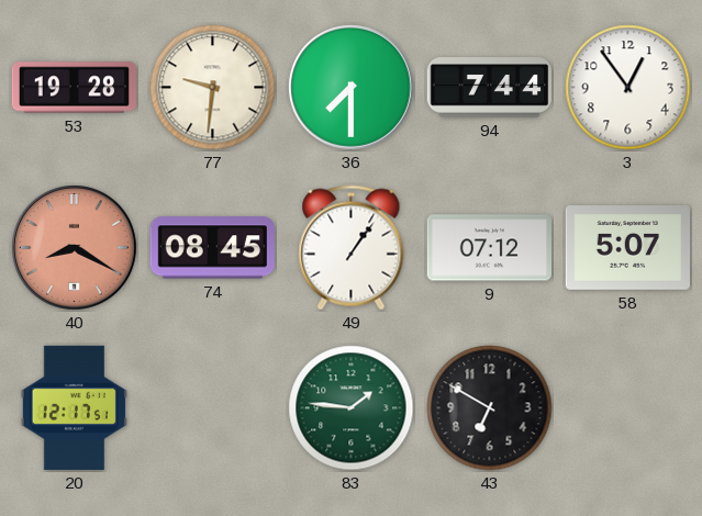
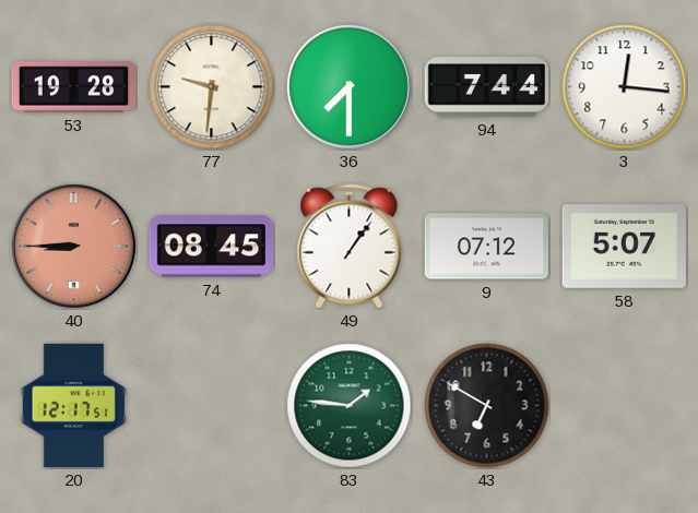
3: 12:54 -> 12:16 (625, 87)
40: 8:20 -> 8:45 (73, 246)
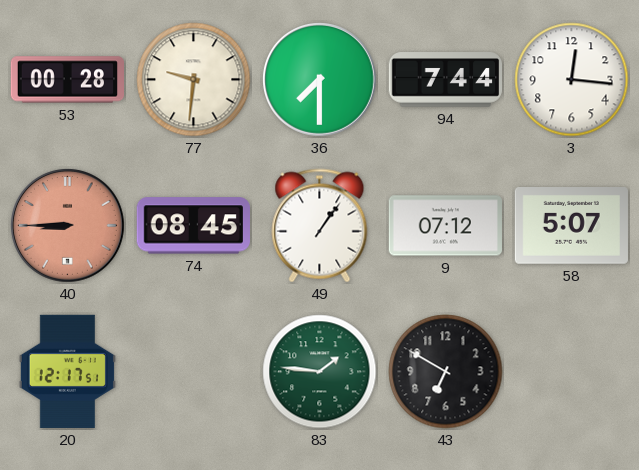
53: 19:28 -> 00:28 (68, 80)
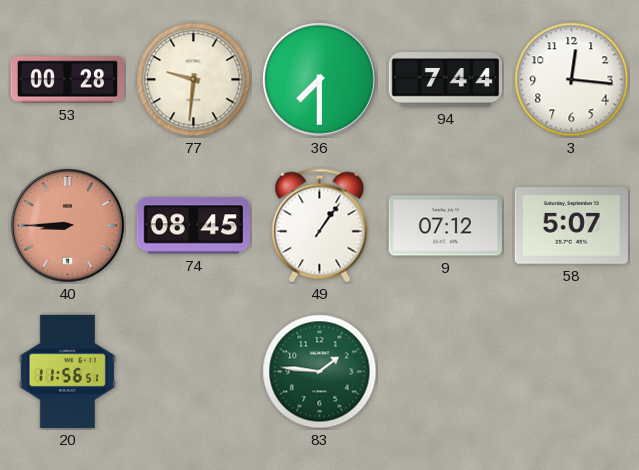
20: 12:17 -> 11:56 (67, 371)
43: 6:50 -> none (446, 372)
